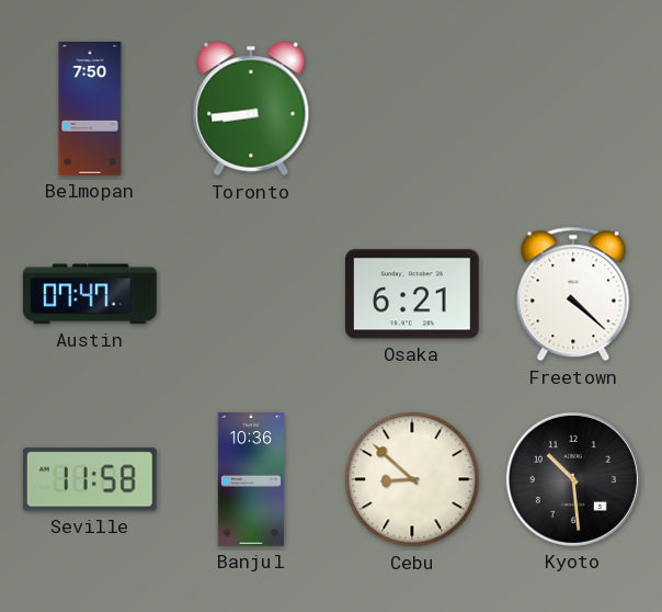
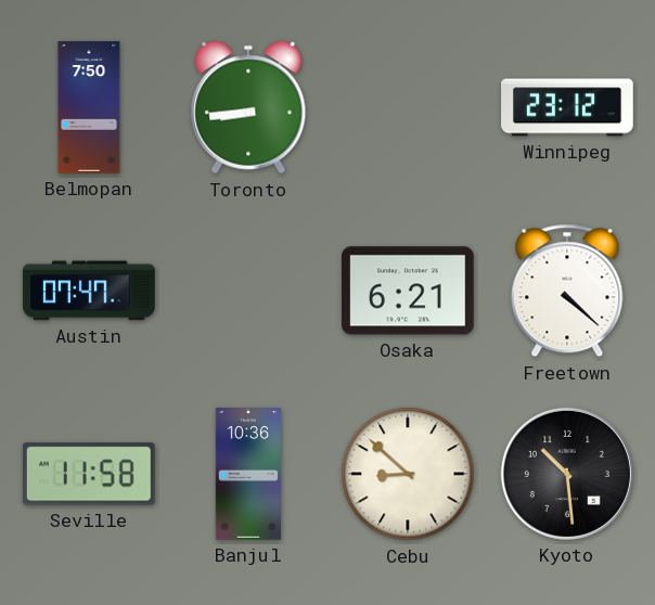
Winnipeg: none -> 23:12 (567, 107)
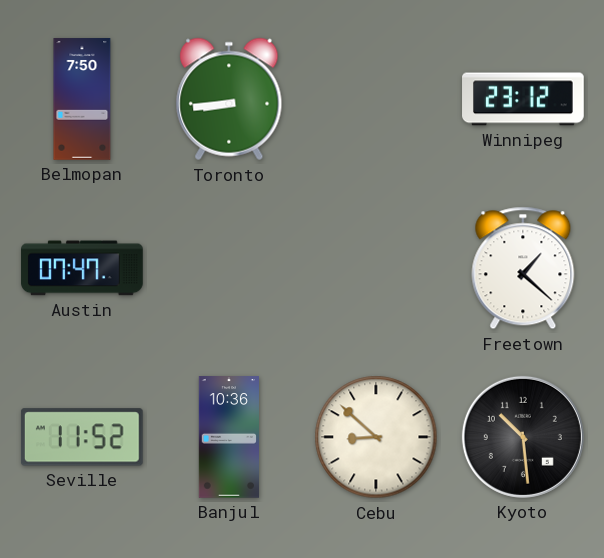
Osaka: 6:21 -> none (409, 291)
Freetown: 4:22 -> 1:22 (523, 268)
Seville: 11:58 -> 11:52 (82, 437)
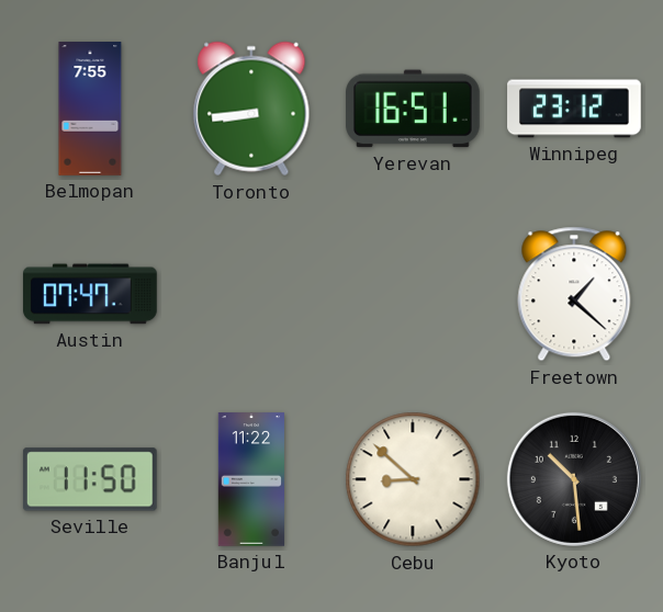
Belmopan: 7:50 -> 7:55 (90, 109)
Yerevan: none -> 16:51 (414, 109)
Seville: 11:52 -> 11:50 (90, 479)
Banjul: 10:36 -> 11:22 (251, 479)
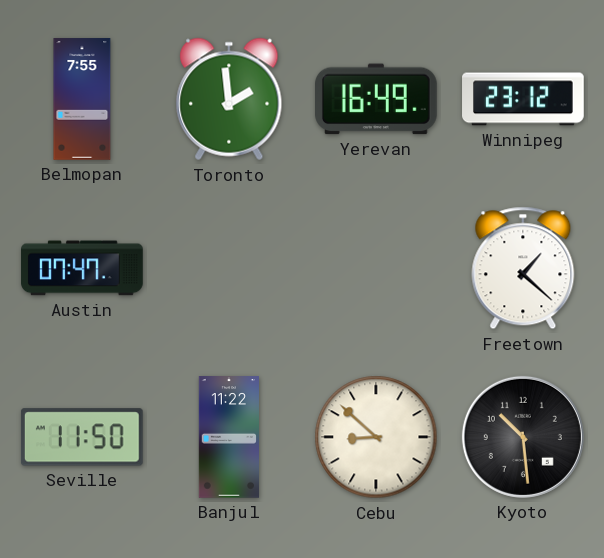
Toronto: 8:44 -> 1:59 (229, 99)
Yerevan: 16:51 -> 16:49 (377, 99)
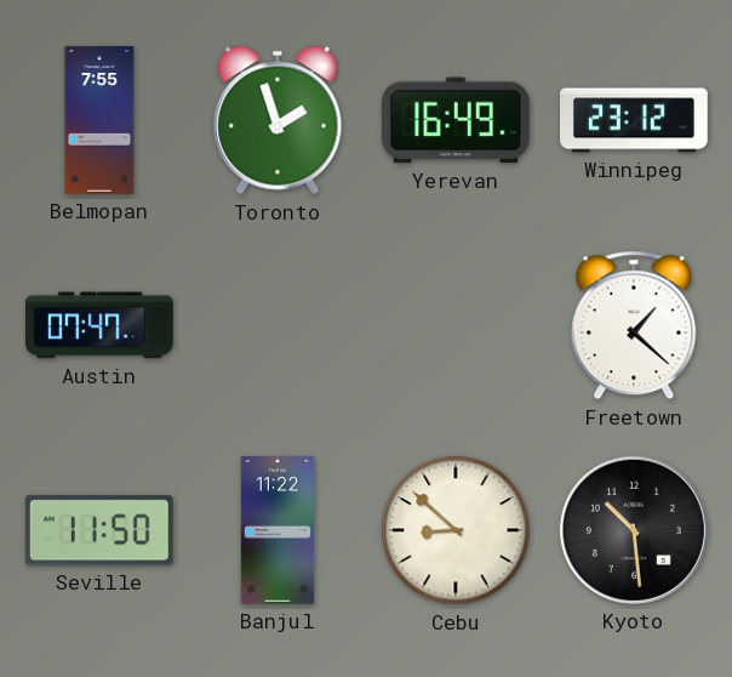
Toronto: 1:59 -> 1:57 (278, 120)
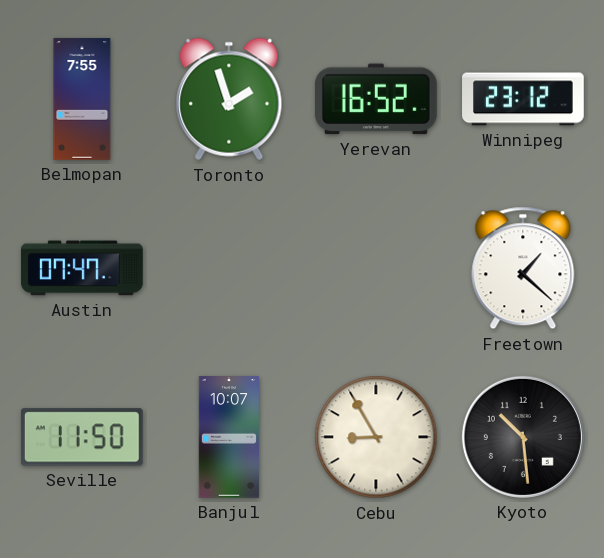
Yerevan: 16:49 -> 16:52 (377, 99)
Banjul: 11:22 -> 10:07 (229, 437)
Cebu: 8:52 -> 8:55 (376, 437)
